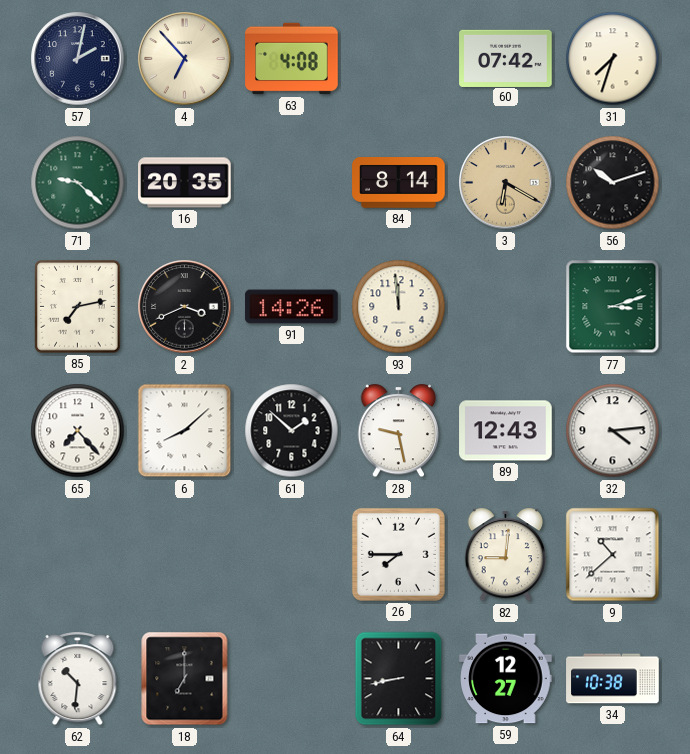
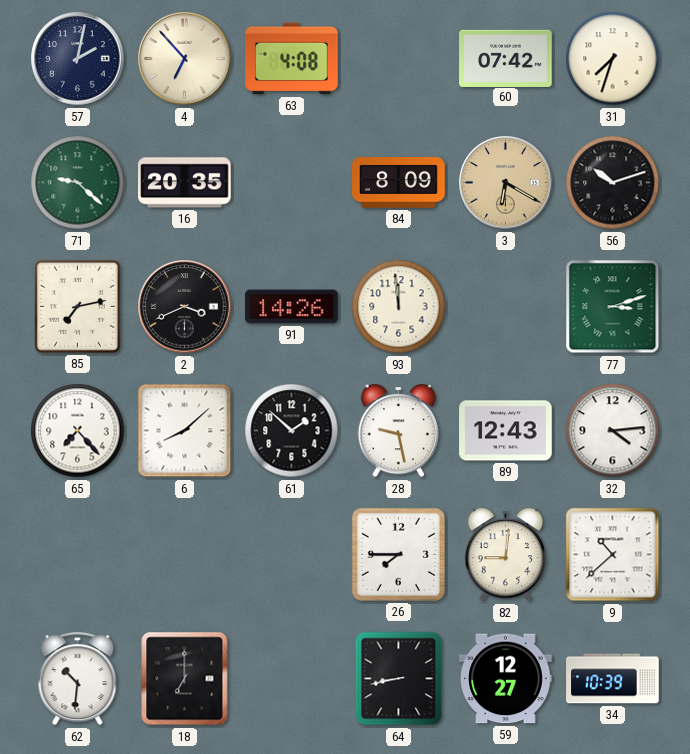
84: 8:14 -> 8:09 (399, 183)
34: 10:38 -> 10:39 (613, 679)
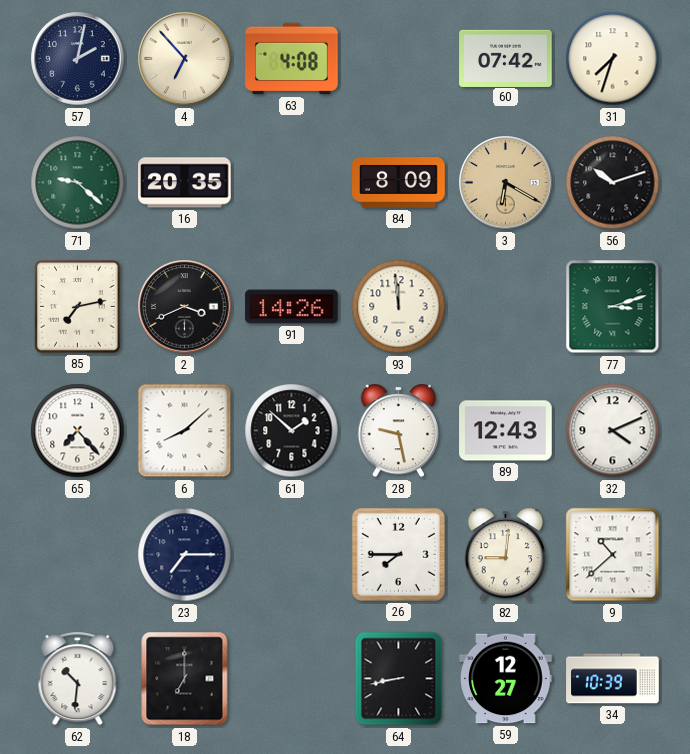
32: 4:14 -> 4:11 (613, 431)
23: none -> 7:15 (185, 555)
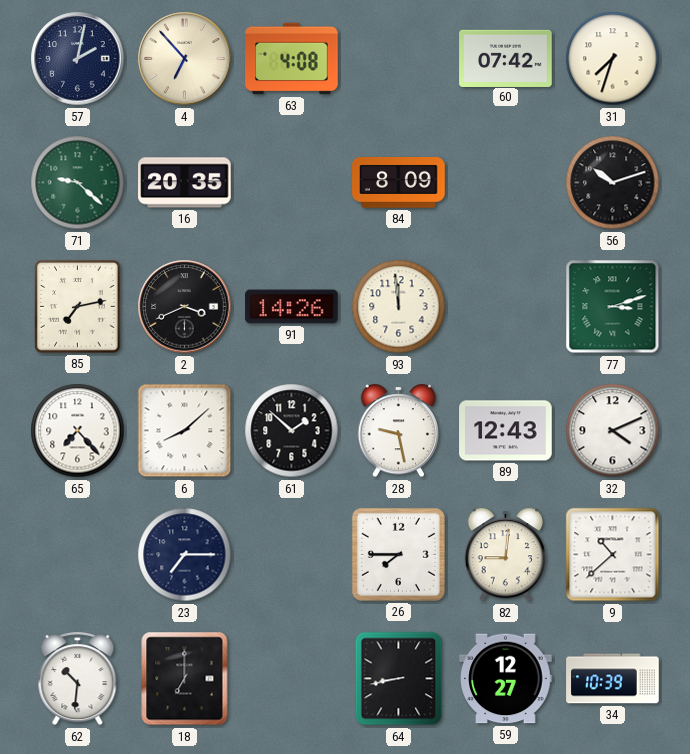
3: 6:20 -> none (506, 183)
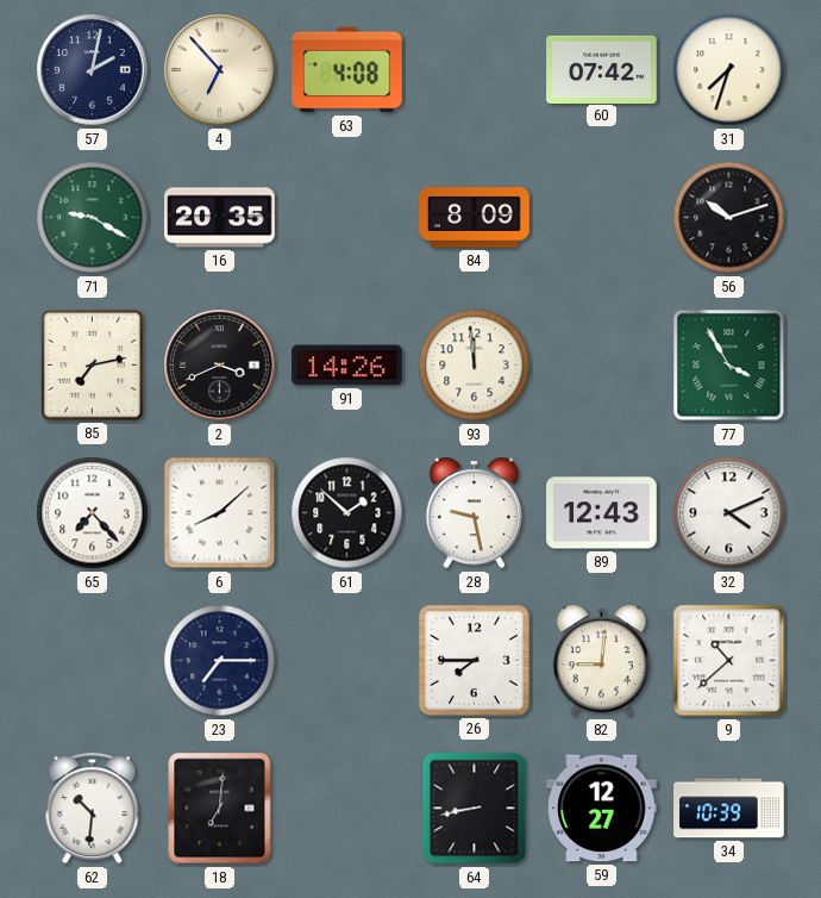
71: 9:22 -> 9:20 (93, 218)
77: 3:12 -> 3:55 (729, 366)
18: 7:00 -> 7:01 (220, 809)
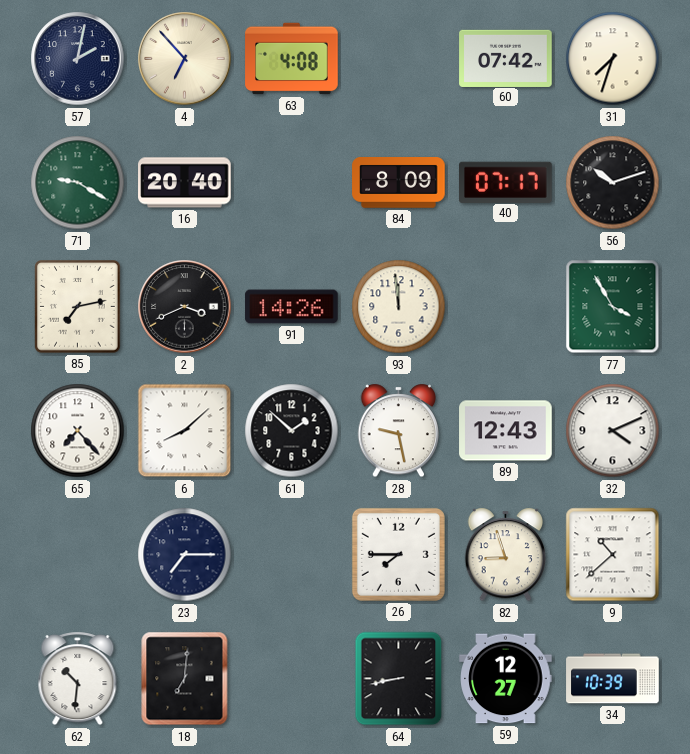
16: 20:35 -> 20:40 (185, 183)
40: none -> 07:17 (506, 182)
82: 9:01 -> 8:57 (505, 555)
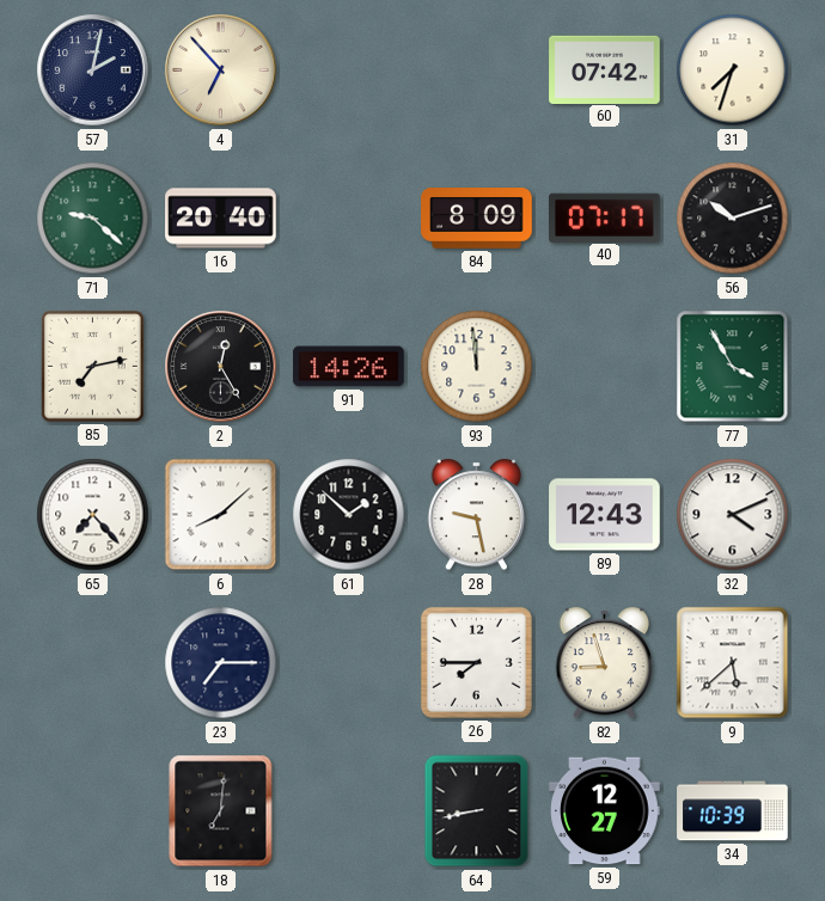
63: 4:08 -> none (292, 59)
71: 9:20 -> 9:22 (93, 219)
2: 3:41 -> 12:25 (221, 367)
9: 10:38 -> 5:38 (733, 663)
62: 10:31 -> none (78, 679)
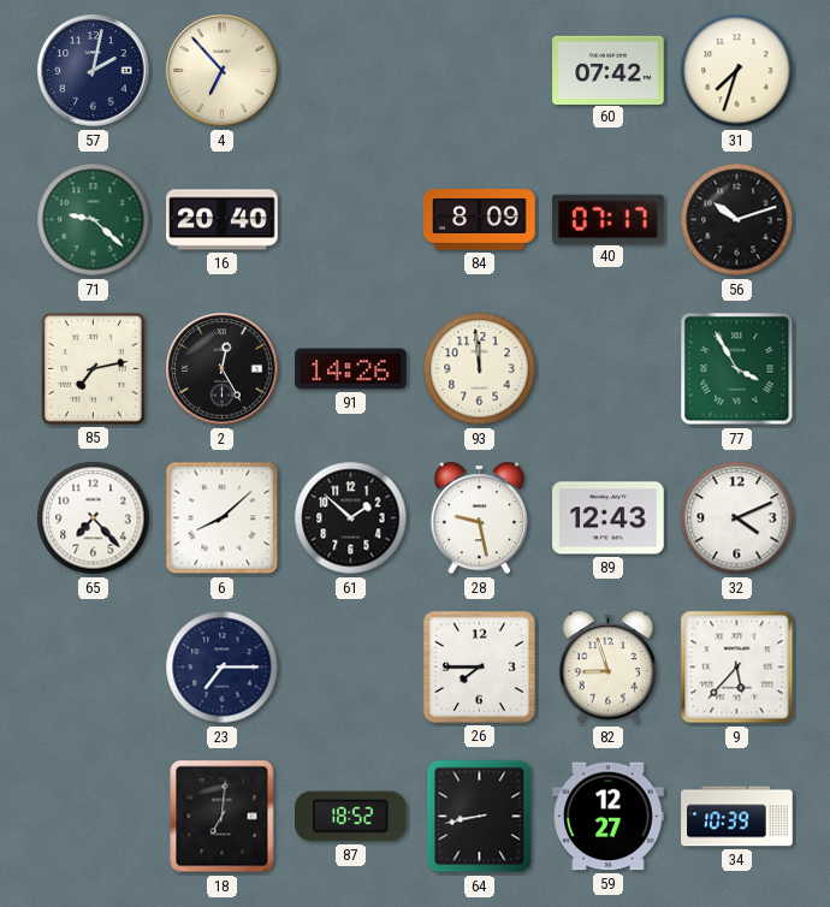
9: 5:38 -> 5:37 (737, 668)
87: none -> 18:52 (351, 817)
